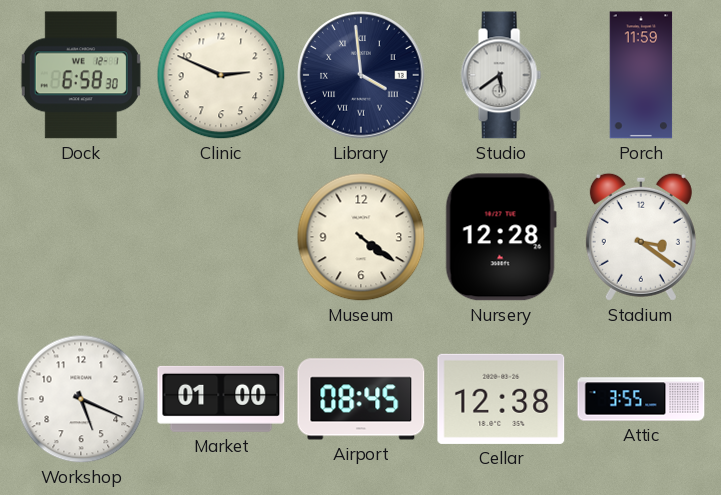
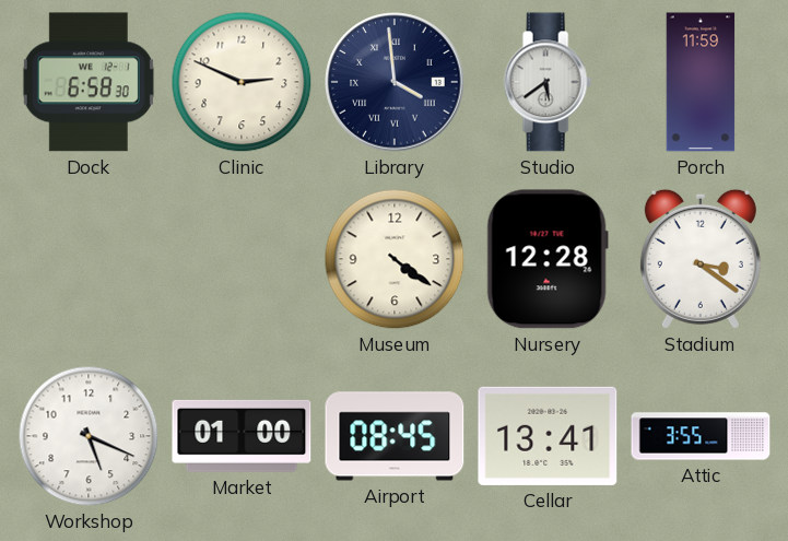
Cellar: 12:38 -> 13:41 (548, 436)
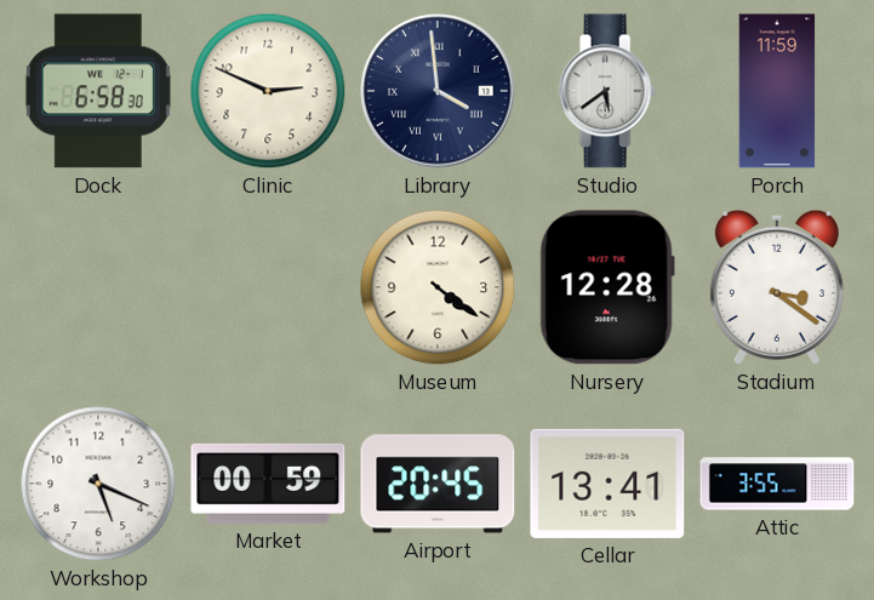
Market: 01:00 -> 00:59 (268, 484)
Airport: 08:45 -> 20:45 (438, 484)
